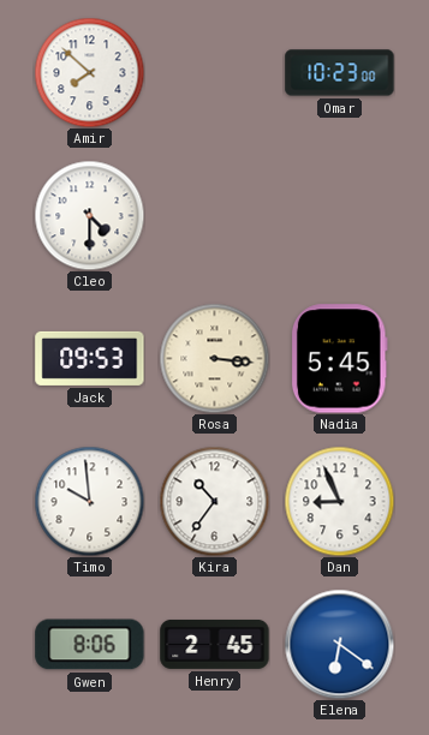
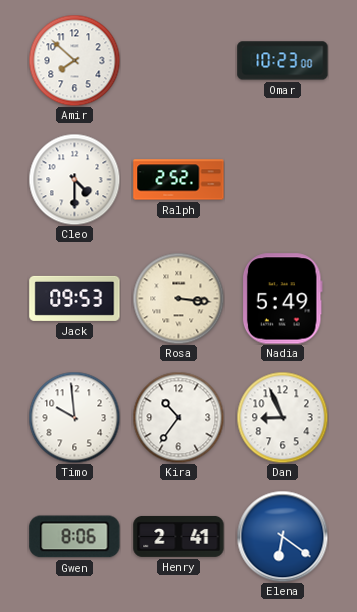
Ralph: none -> 2:52 (179, 180)
Nadia: 5:45 -> 5:49 (282, 299)
Henry: 2:45 -> 2:41 (179, 537)
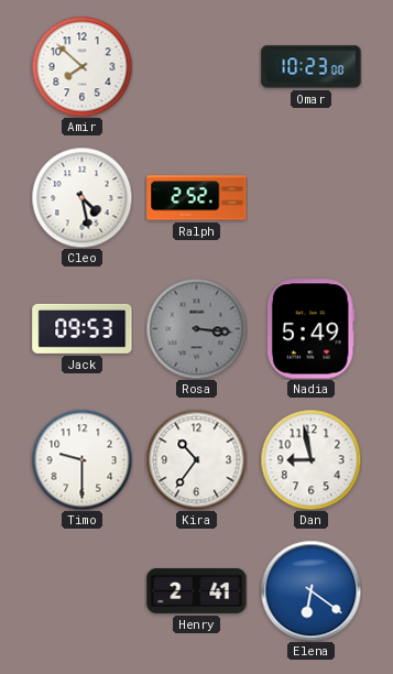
Cleo: 4:30 -> 4:28 (81, 197)
Rosa dial: cream -> grey (196, 328)
Timo: 9:59 -> 9:30 (81, 459)
Dan: 8:56 -> 8:58 (310, 459)
Gwen: 8:06 -> none (75, 537)
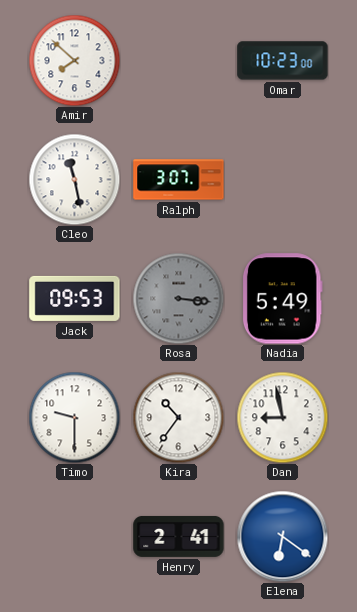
Cleo: 4:28 -> 11:28 (74, 179)
Ralph: 2:52 -> 3:07 (179, 180)
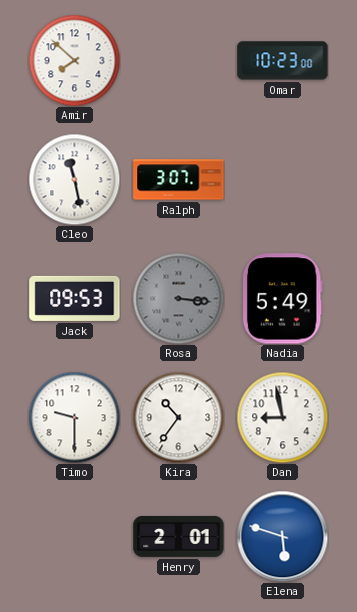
Henry: 2:41 -> 2:01 (179, 537)
Elena: 6:21 -> 5:48 (282, 536)
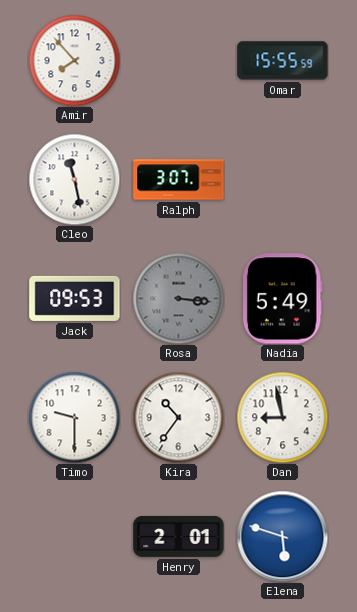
Amir: 7:52 -> 7:53 (74, 60)
Omar: 10:23 -> 15:55 (283, 61)
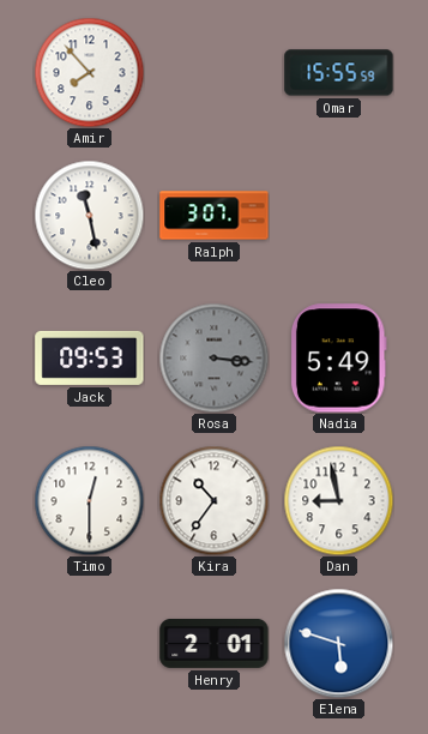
Timo: 9:30 -> 12:30 (89, 500)
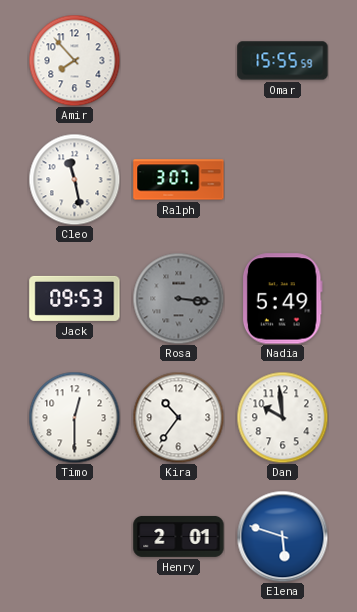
Dan: 8:58 -> 9:59 (282, 417)
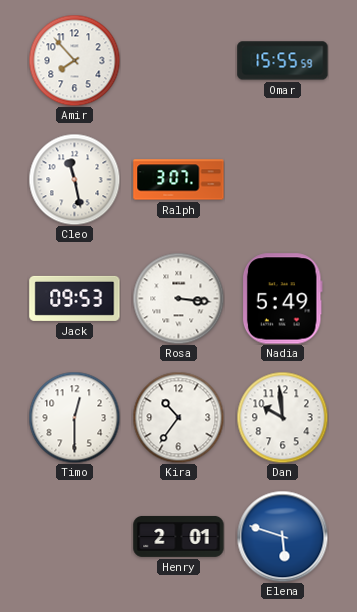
Rosa dial: grey -> white (178, 298)
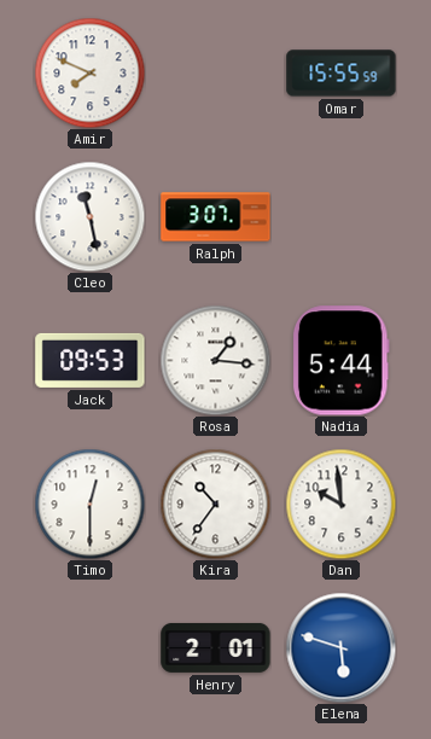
Amir: 7:53 -> 7:49 (89, 72)
Rosa: 3:16 -> 1:16 (215, 360)
Nadia: 5:49 -> 5:44 (340, 361)
